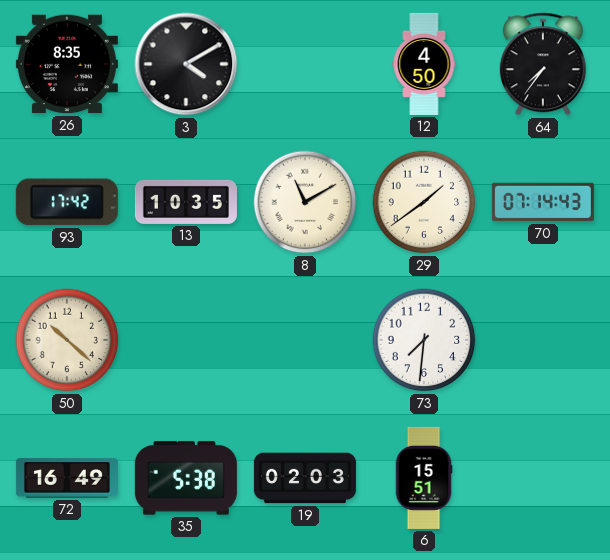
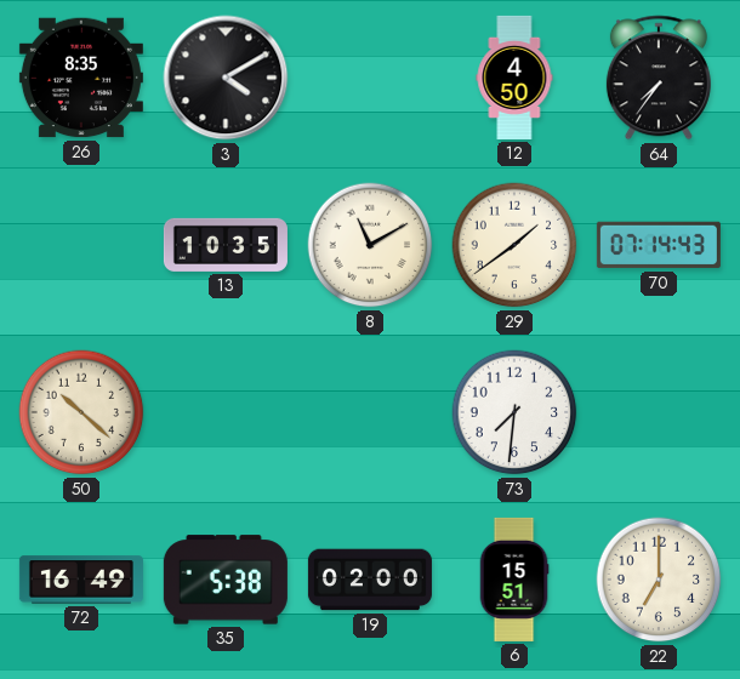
93: 17:42 -> none (67, 202)
19: 02:03 -> 02:00 (370, 580)
22: none -> 7:00 (659, 580)
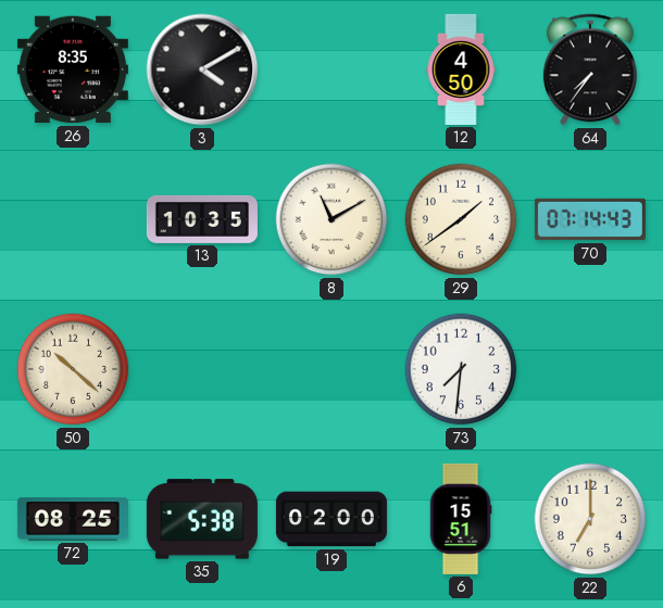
72: 16:49 -> 08:25 (73, 519)
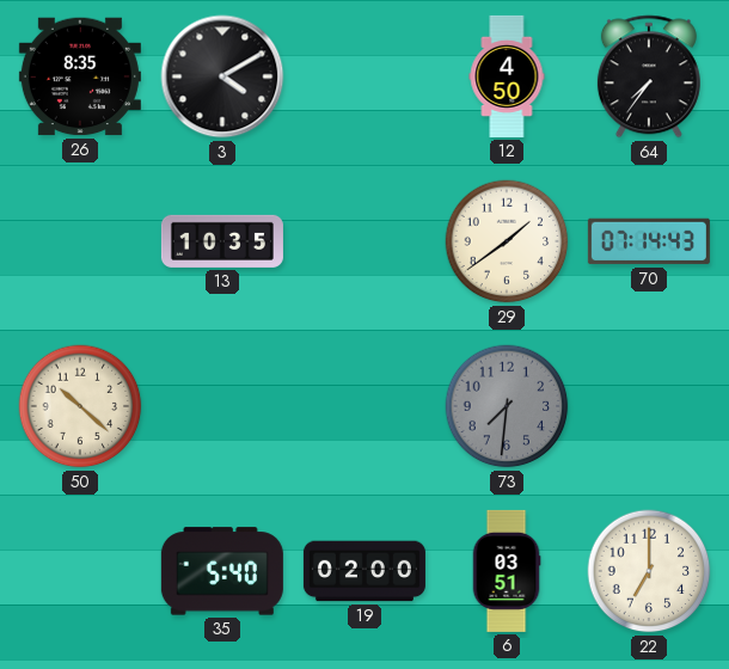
8: 11:10 -> none (331, 219)
73 dial: white -> grey (507, 406)
72: 08:25 -> none (73, 519)
35: 5:38 -> 5:40 (222, 571)
6: 15:51 -> 03:51 (507, 571)
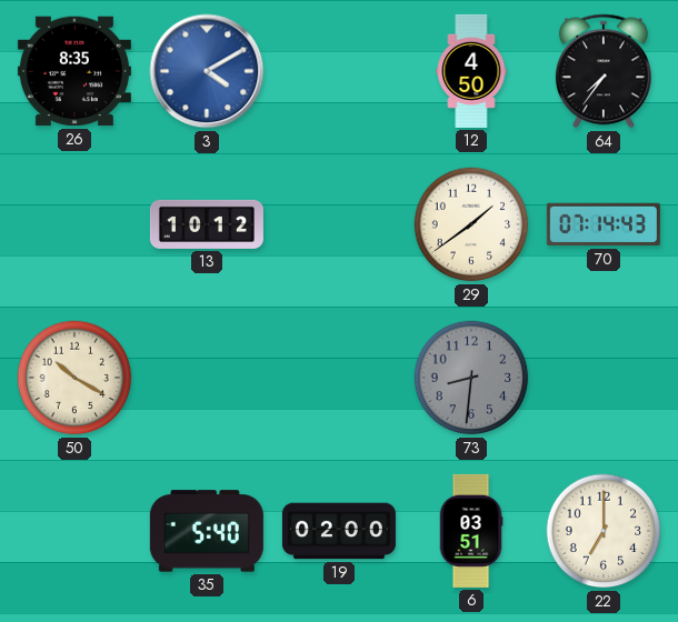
3 dial: black -> blue (207, 71)
13: 10:35 -> 10:12 (207, 224)
50: 10:22 -> 10:20 (74, 378)
73: 7:31 -> 8:31 (471, 378)
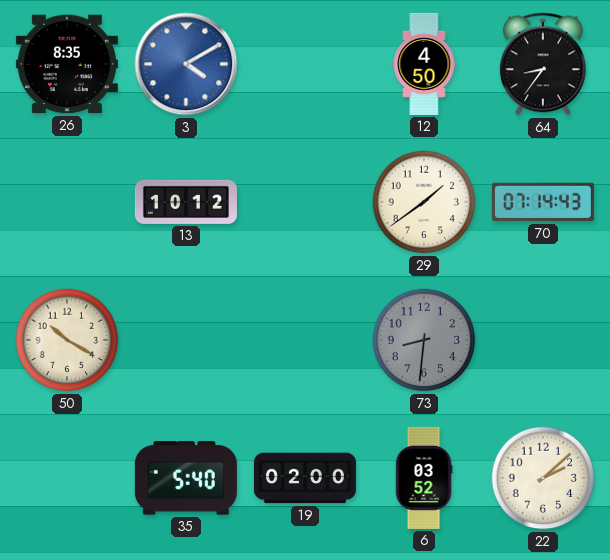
64: 7:36 -> 8:36 (543, 64)
6: 03:51 -> 03:52 (424, 478)
22: 7:00 -> 2:08 (543, 478)
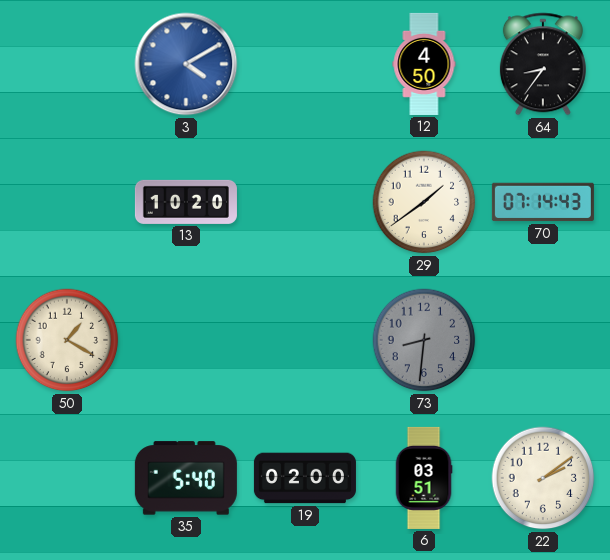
26: 8:35 -> none (67, 64)
13: 10:12 -> 10:20 (186, 202)
50: 10:20 -> 1:20 (67, 340)
6: 03:52 -> 03:51 (424, 478)
22: 2:08 -> 2:09 (543, 478)
